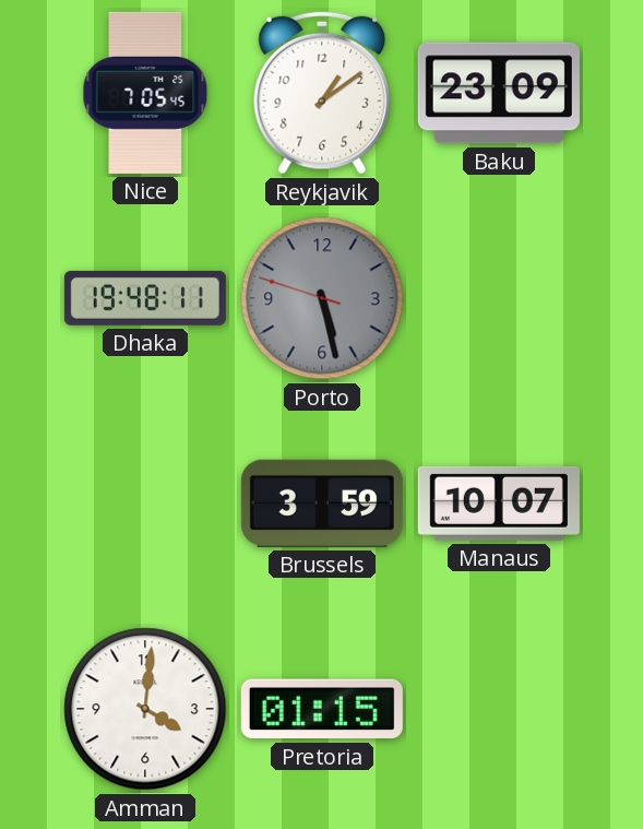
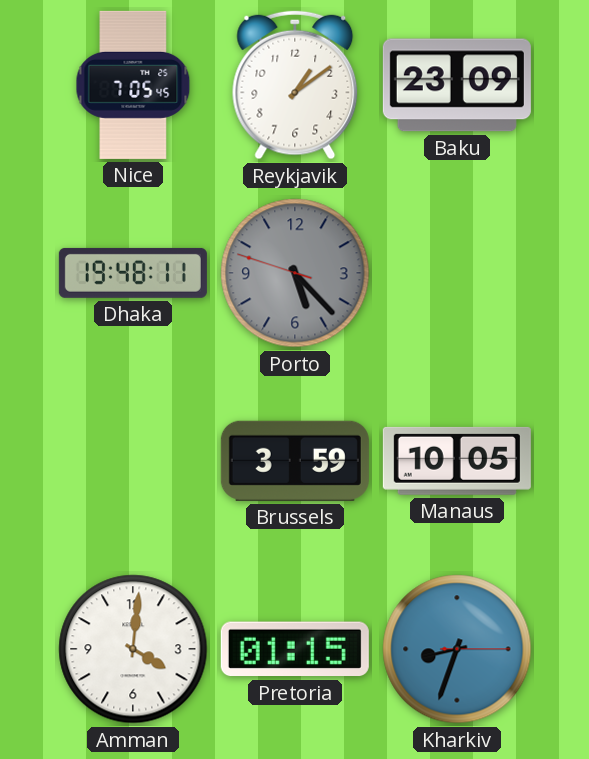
Porto: 5:27 -> 5:22 (295, 273)
Manaus: 10:07 -> 10:05 (457, 461)
Kharkiv: none -> 8:33 (457, 649)
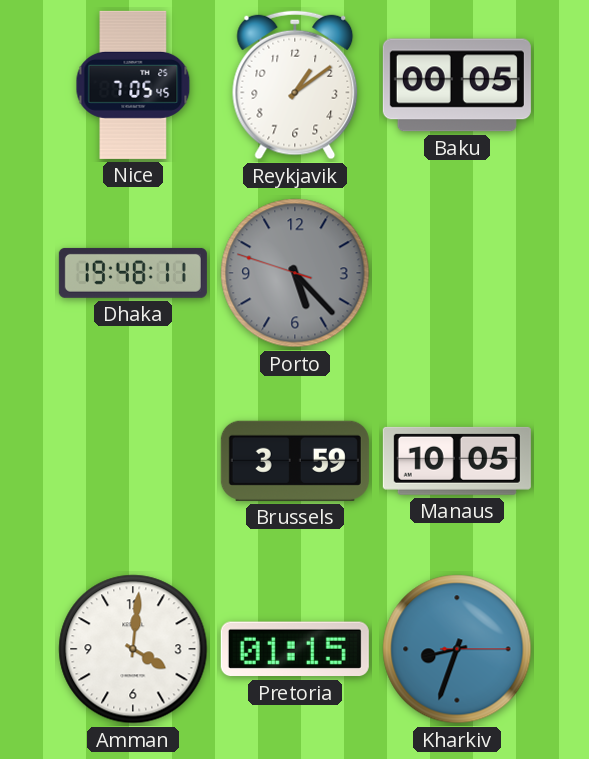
Baku: 23:09 -> 00:05 (457, 85)
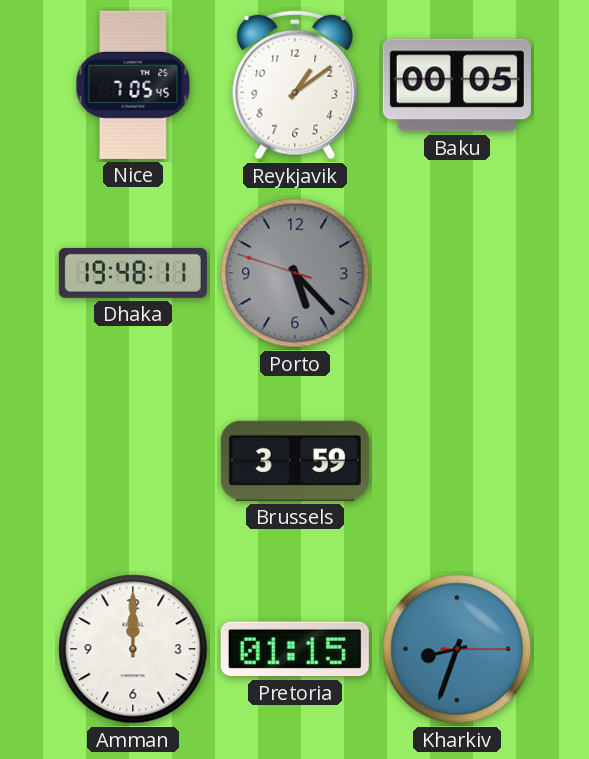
Manaus: 10:05 -> none (457, 461)
Amman: 4:01 -> 12:00 (133, 649)
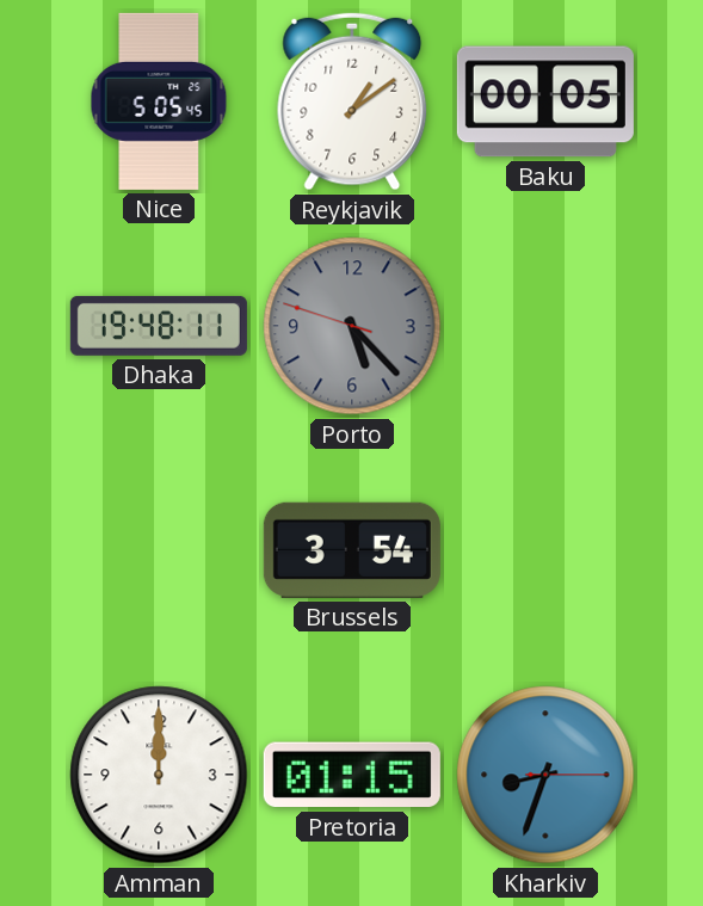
Nice: 7:05 -> 5:05 (159, 101)
Brussels: 3:59 -> 3:54 (352, 550)
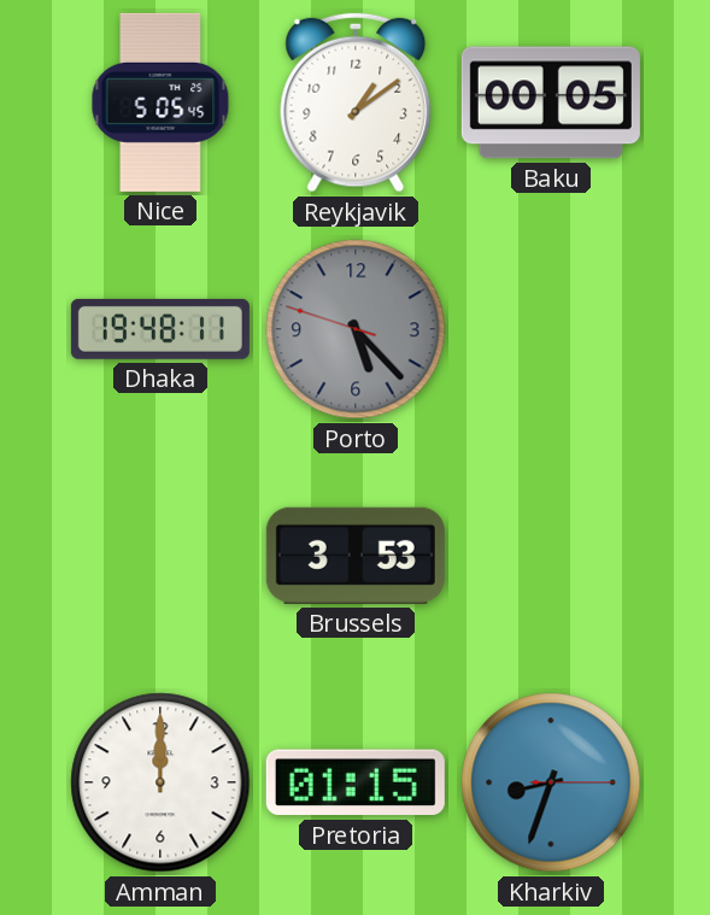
Brussels: 3:54 -> 3:53 (356, 556)
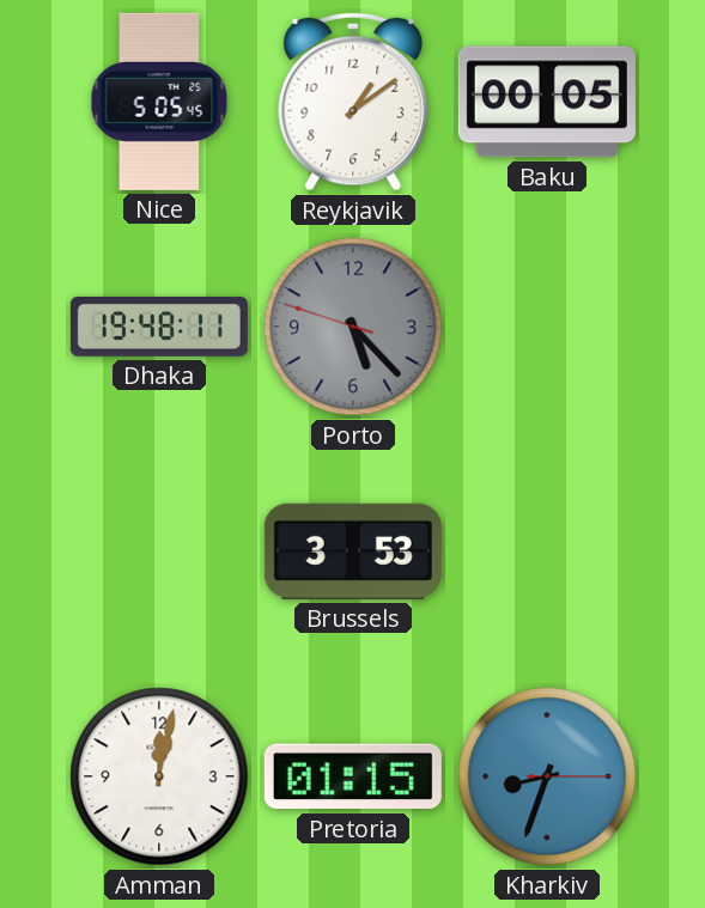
Amman: 12:00 -> 12:02 (159, 776)
